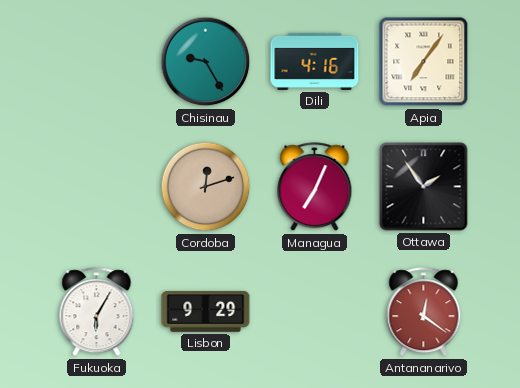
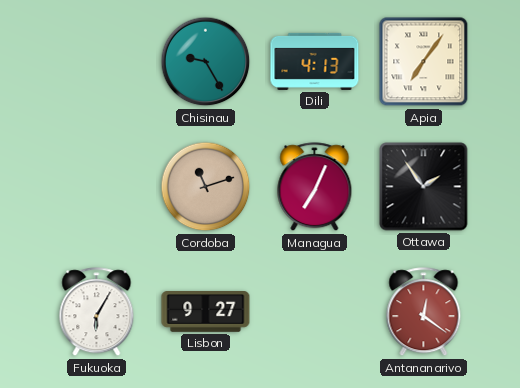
Dili: 4:16 -> 4:13 (315, 61)
Cordoba: 12:12 -> 11:12 (206, 187)
Lisbon: 9:29 -> 9:27 (206, 312)
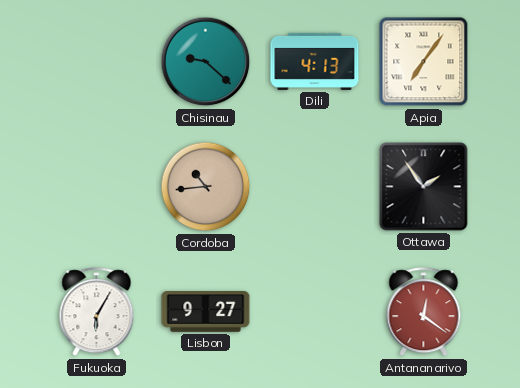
Chisinau: 9:25 -> 9:22 (206, 62)
Cordoba: 11:12 -> 10:44 (206, 187)
Managua: 7:04 -> none (315, 187)
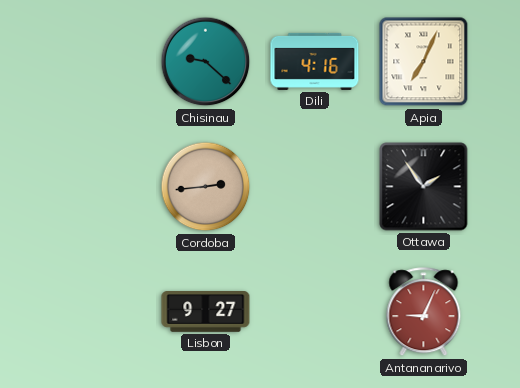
Dili: 4:13 -> 4:16 (315, 61)
Apia: 7:06 -> 7:04 (424, 62)
Cordoba: 10:44 -> 2:44 (206, 187)
Fukuoka: 6:05 -> none (97, 312)
Antananarivo: 12:21 -> 9:04 (424, 312)
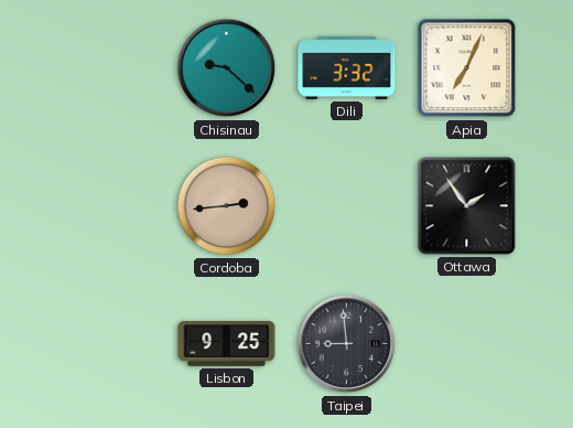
Dili: 4:16 -> 3:32 (347, 67)
Lisbon: 9:27 -> 9:25 (227, 344)
Taipei: none -> 8:59 (347, 344)
Antananarivo: 9:04 -> none (424, 312)
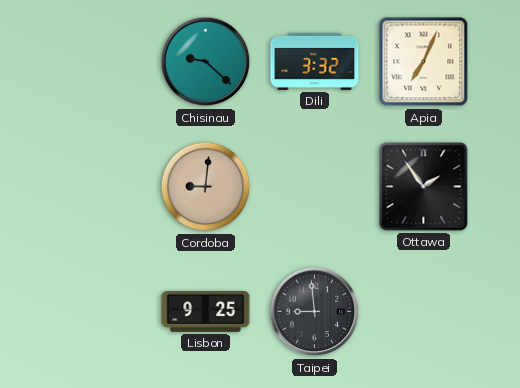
Cordoba: 2:44 -> 9:01 (206, 187)
